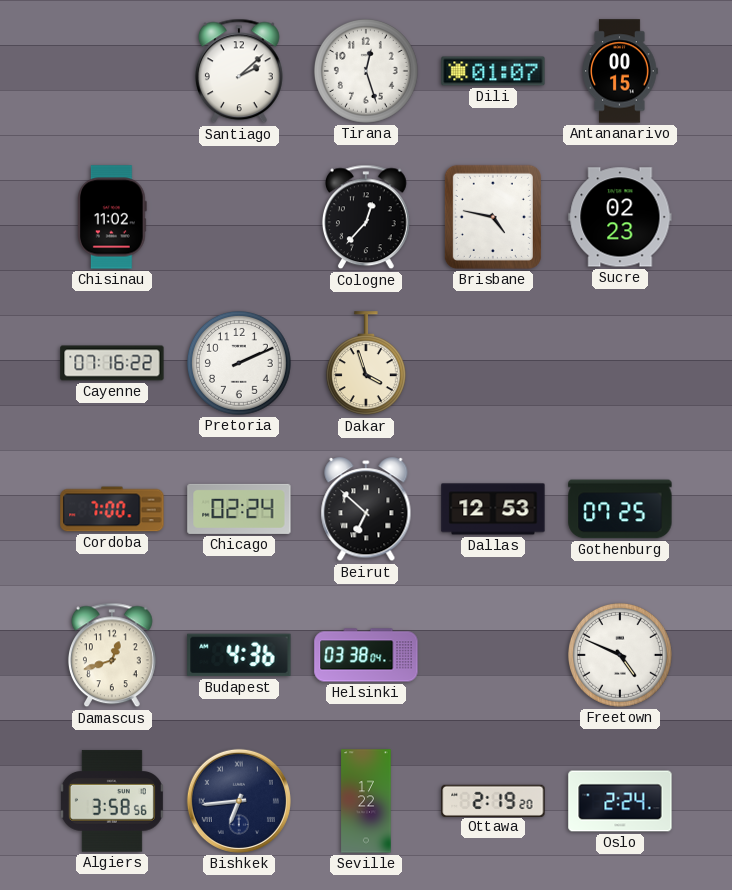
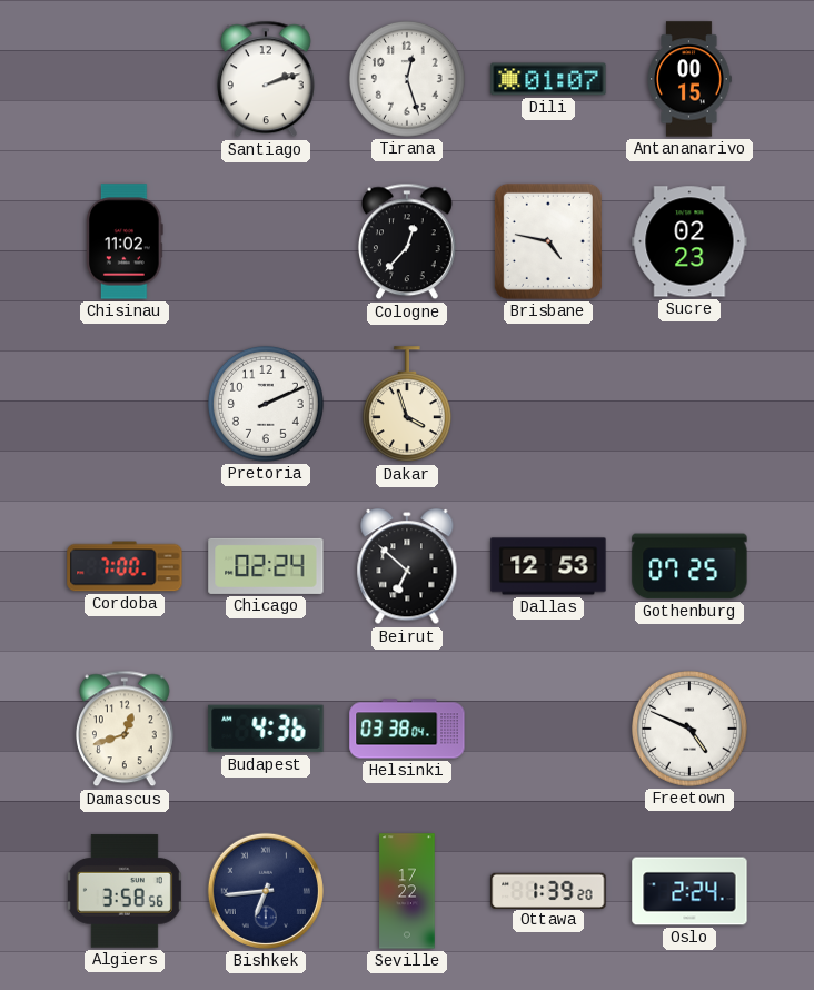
Santiago: 2:08 -> 2:12 (266, 79)
Cayenne: 07:16 -> none (112, 363)
Ottawa: 2:19 -> 1:39 (548, 890)
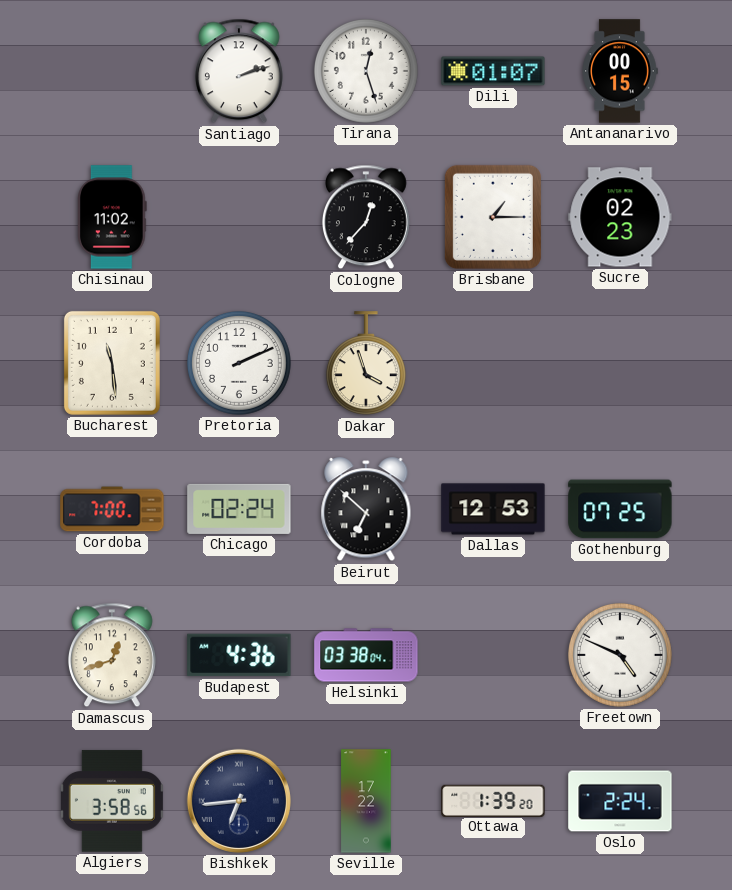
Brisbane: 4:47 -> 1:15 (493, 217)
Bucharest: none -> 11:29 (112, 363)
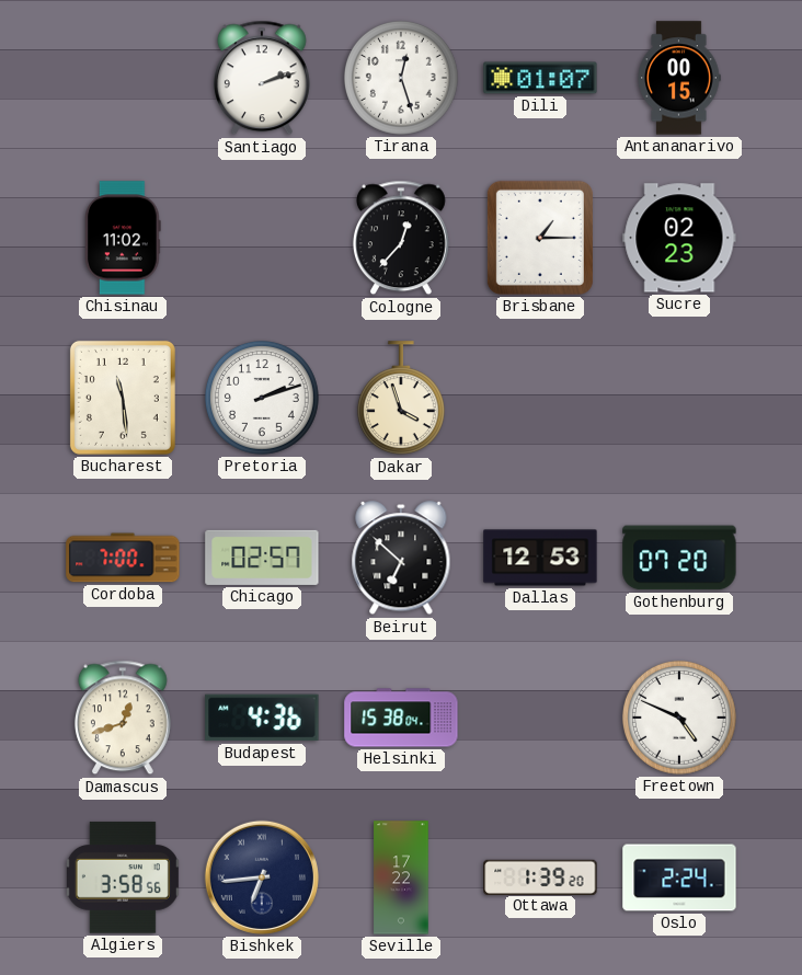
Pretoria: 2:11 -> 2:12 (262, 398)
Chicago: 02:24 -> 02:57 (262, 558)
Gothenburg: 07:25 -> 07:20 (679, 558)
Helsinki: 03:38 -> 15:38 (401, 718)
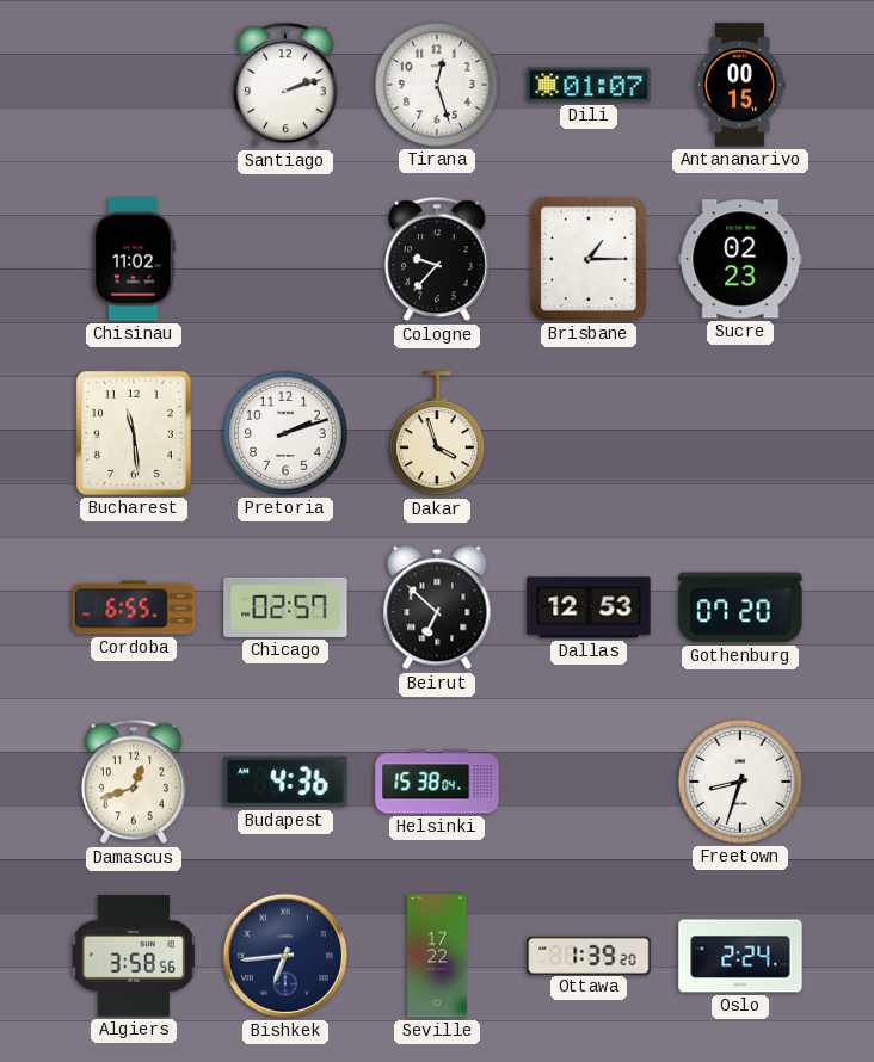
Cologne: 12:37 -> 9:37 (437, 259)
Cordoba: 7:00 -> 6:55 (134, 607)
Freetown: 4:49 -> 8:33 (740, 782)
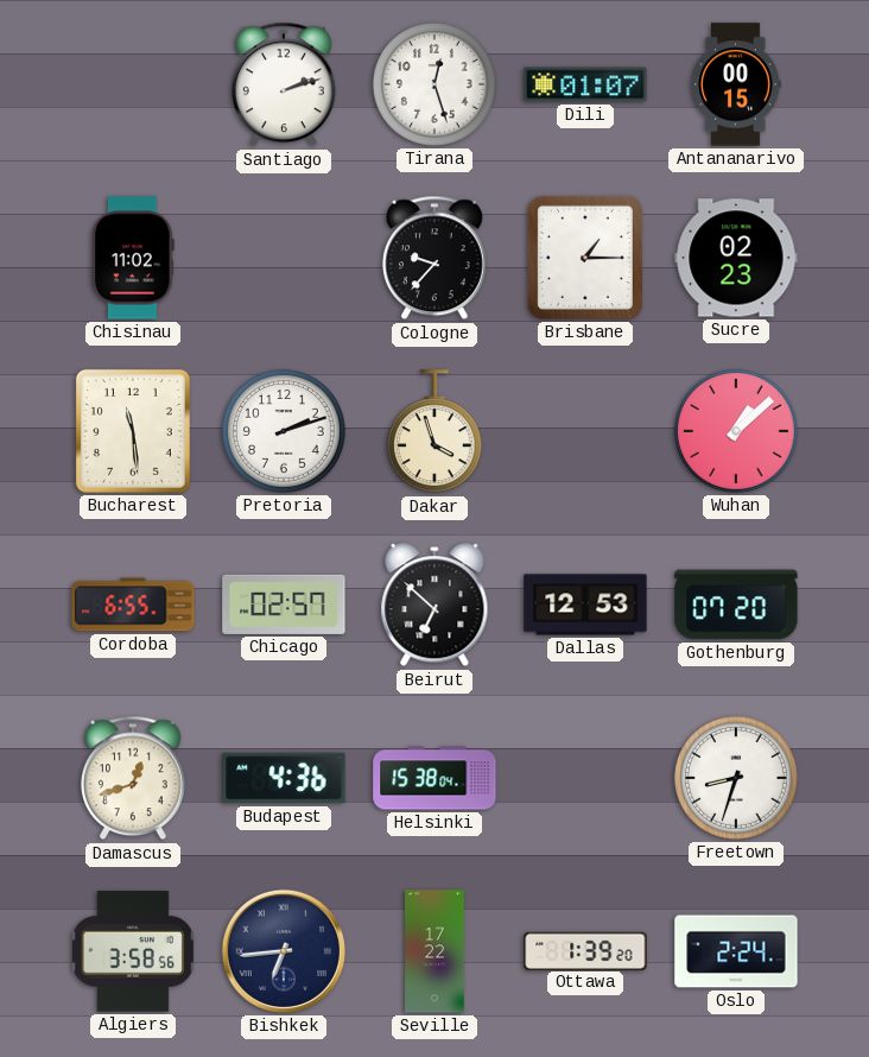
Wuhan: none -> 1:08 (736, 431)
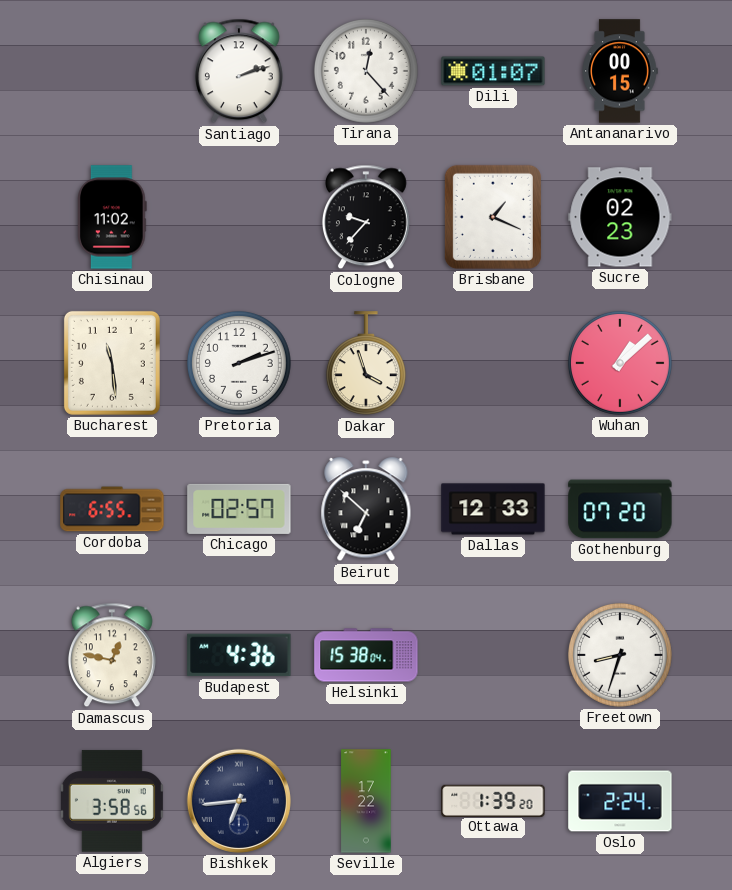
Tirana: 12:27 -> 12:23 (366, 71)
Brisbane: 1:15 -> 1:19 (493, 217)
Dallas: 12:53 -> 12:33 (493, 509)
Damascus: 12:42 -> 12:47 (112, 655)
